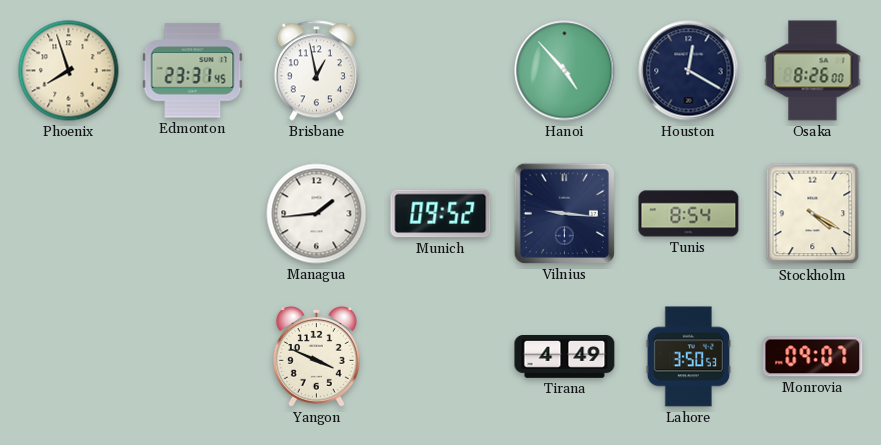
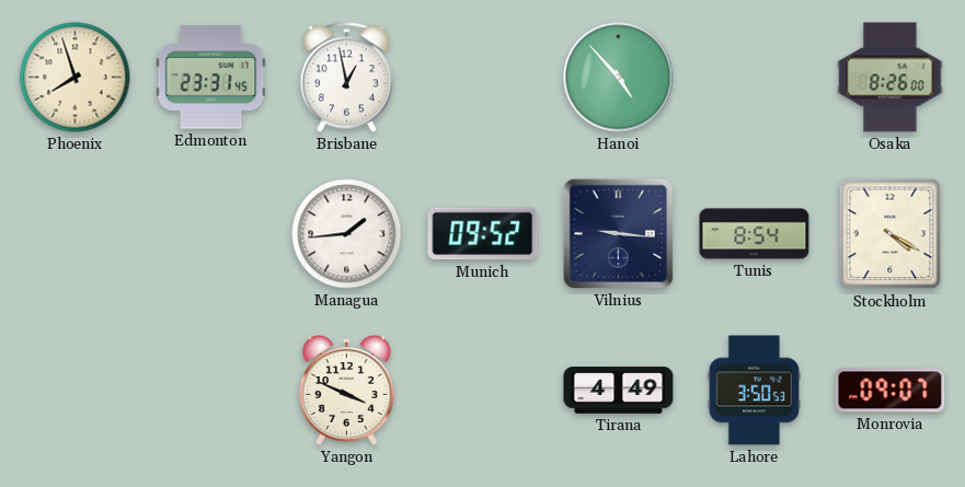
Houston: 12:20 -> none (689, 71)
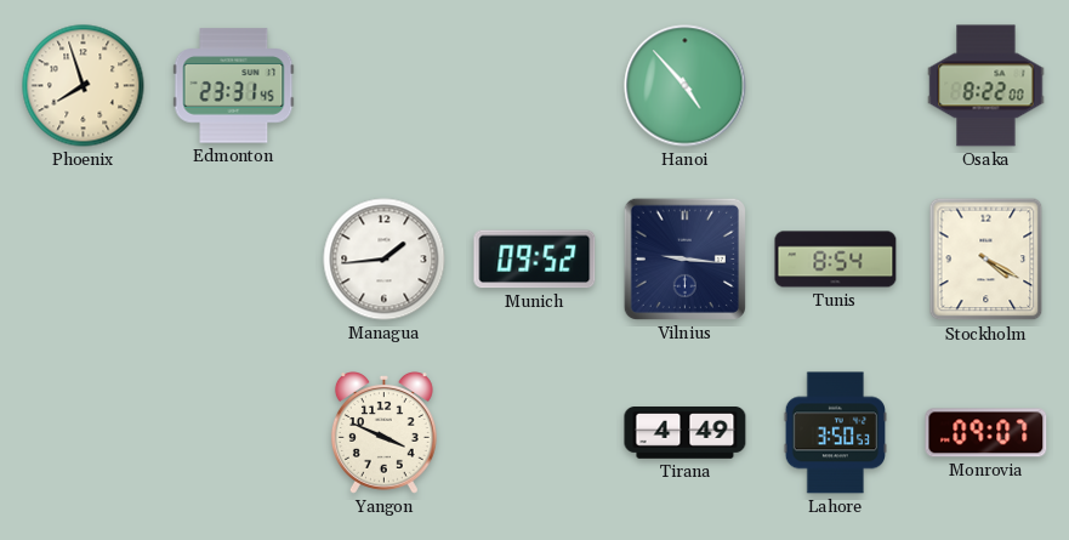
Brisbane: 12:58 -> none (346, 78)
Osaka: 8:26 -> 8:22 (986, 86)
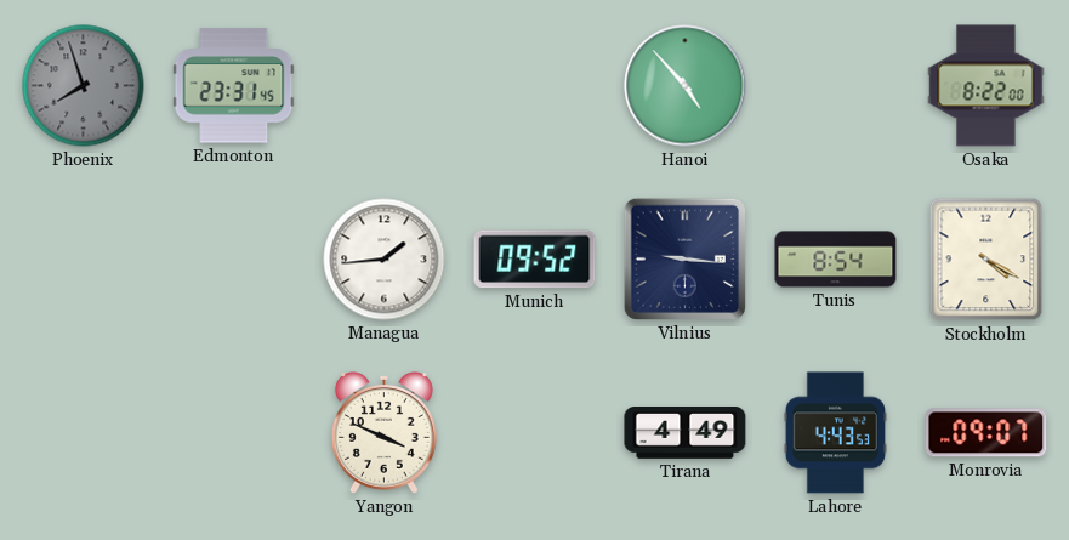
Phoenix dial: cream -> grey (84, 86)
Lahore: 3:50 -> 4:43 (835, 433)
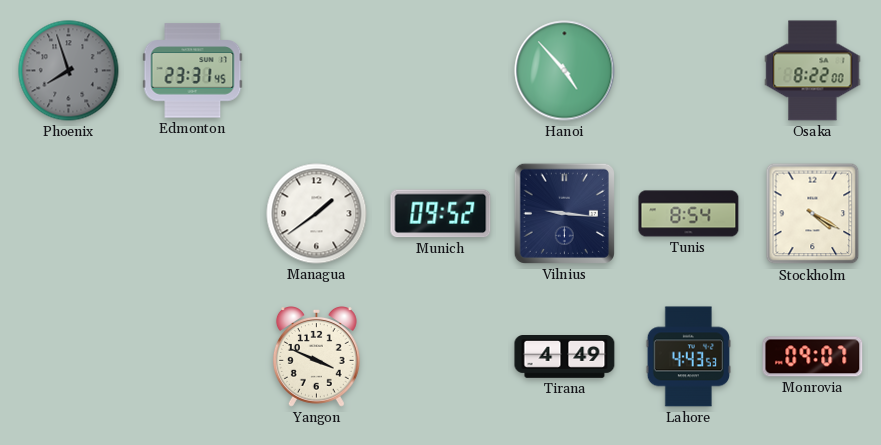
Managua: 1:44 -> 1:39 (317, 214)
